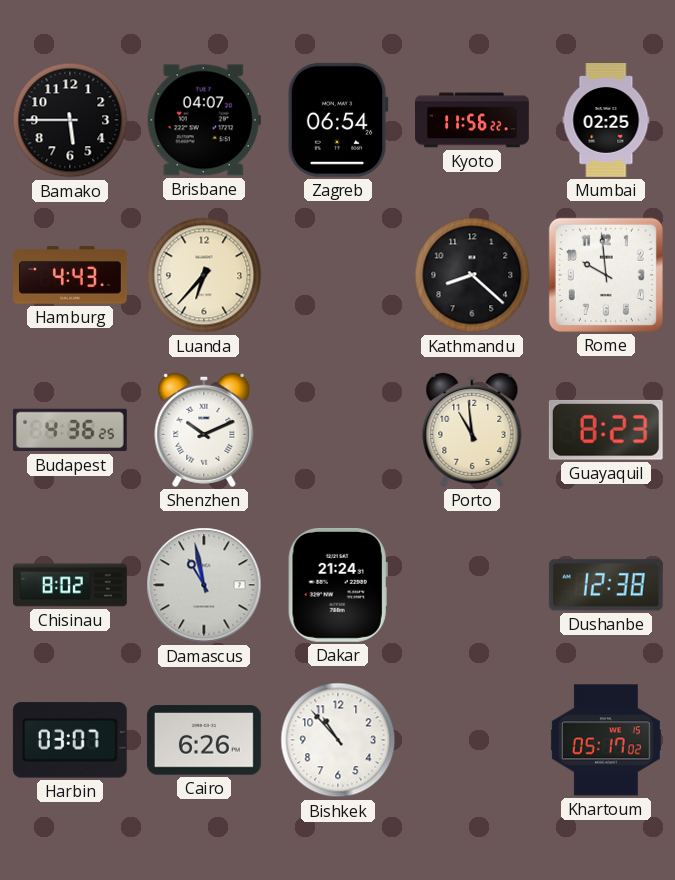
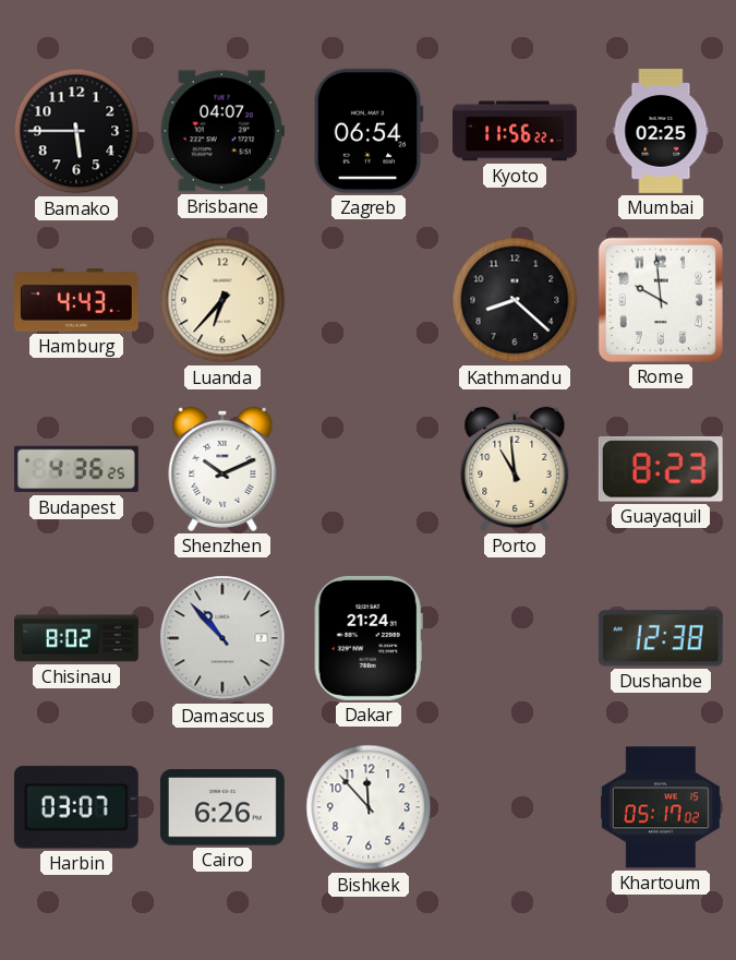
Damascus: 10:58 -> 10:53 (222, 638)
Bishkek: 10:53 -> 11:53 (369, 807)
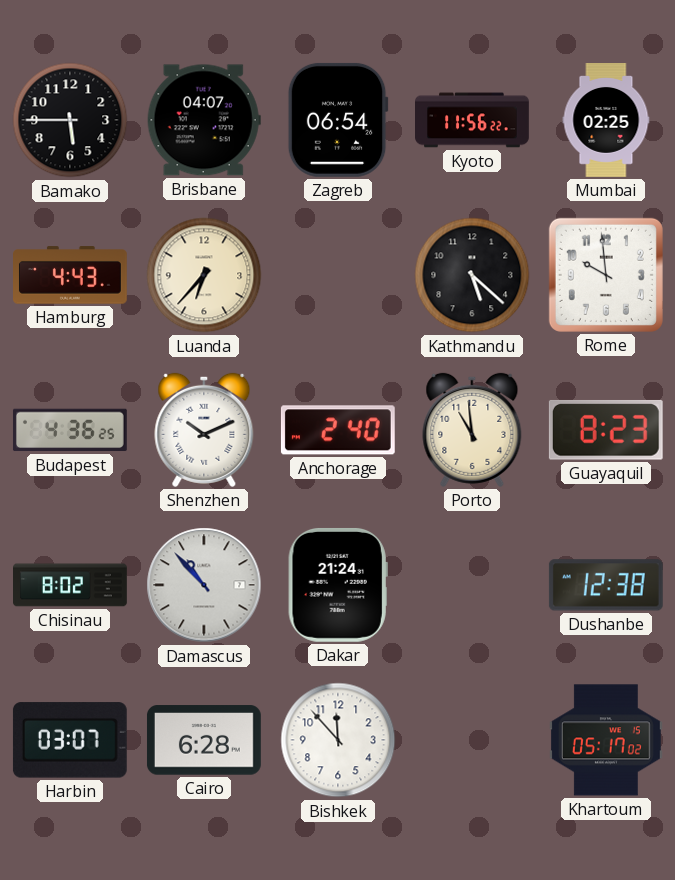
Kathmandu: 8:22 -> 5:22 (472, 275)
Anchorage: none -> 2:40 (338, 430)
Cairo: 6:26 -> 6:28 (204, 740)
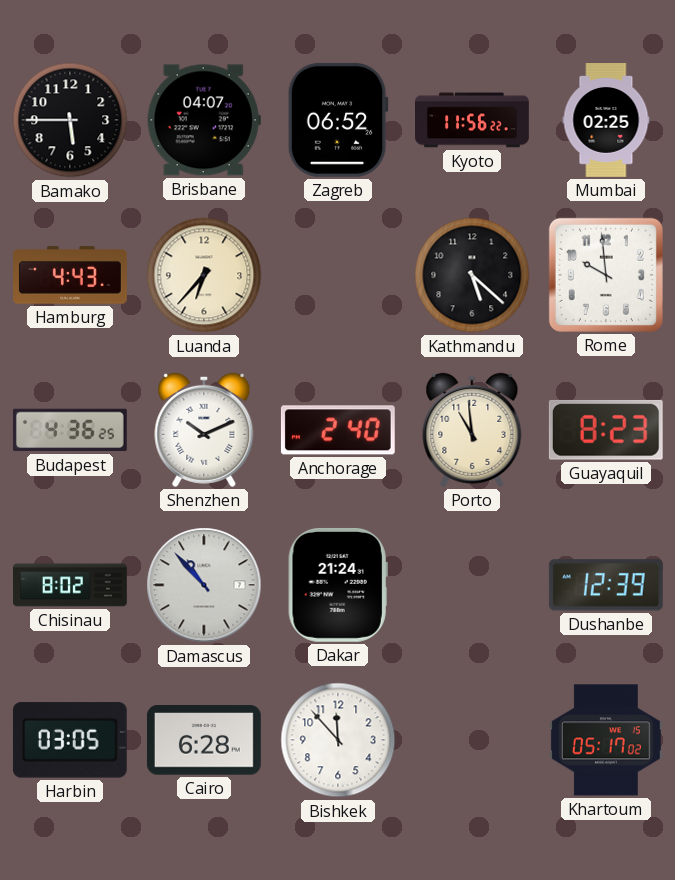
Zagreb: 06:54 -> 06:52 (338, 120)
Dushanbe: 12:38 -> 12:39 (606, 585)
Harbin: 03:07 -> 03:05 (70, 740)
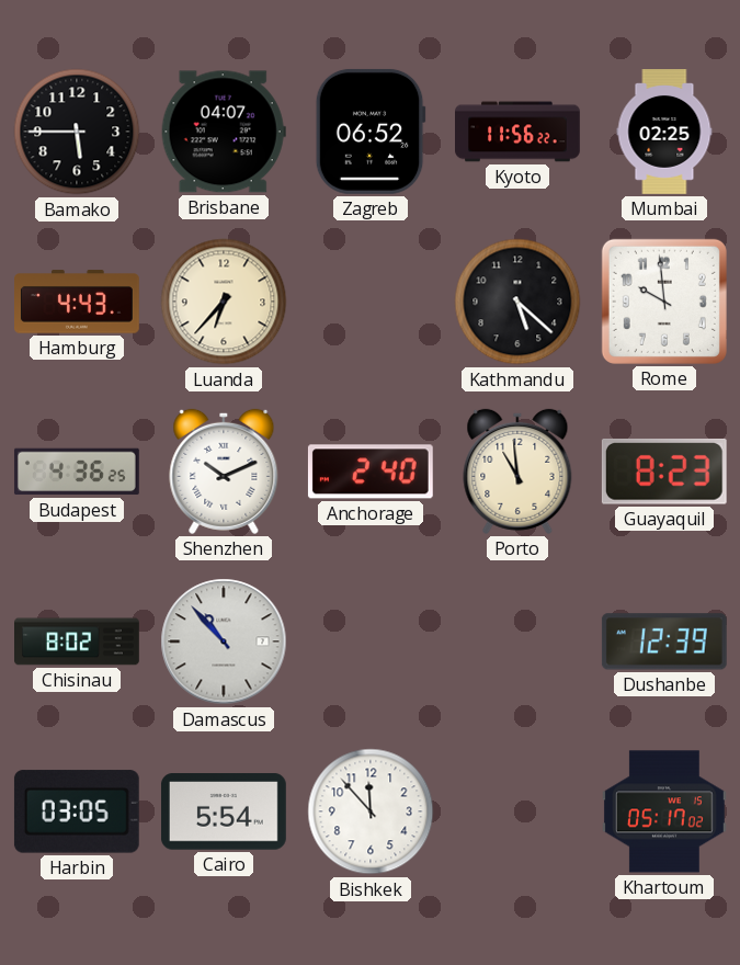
Dakar: 21:24 -> none (338, 585)
Cairo: 6:28 -> 5:54 (224, 811)
